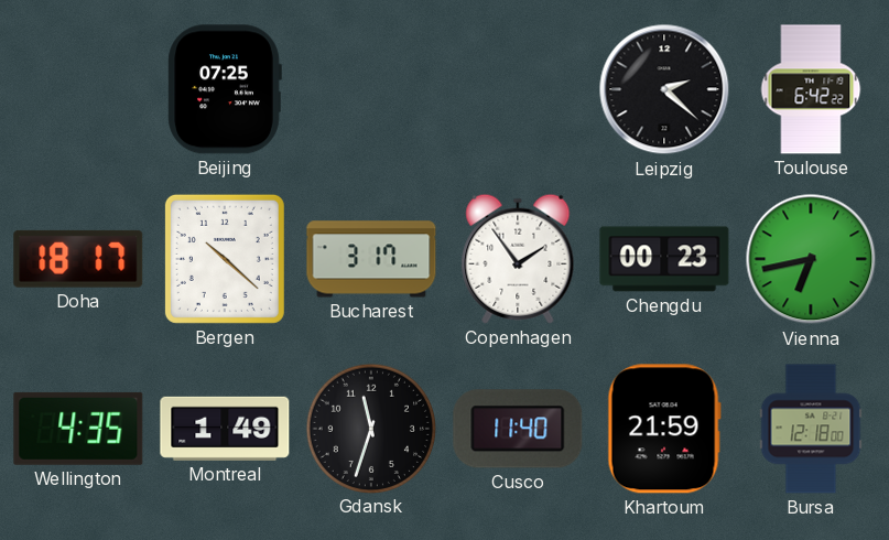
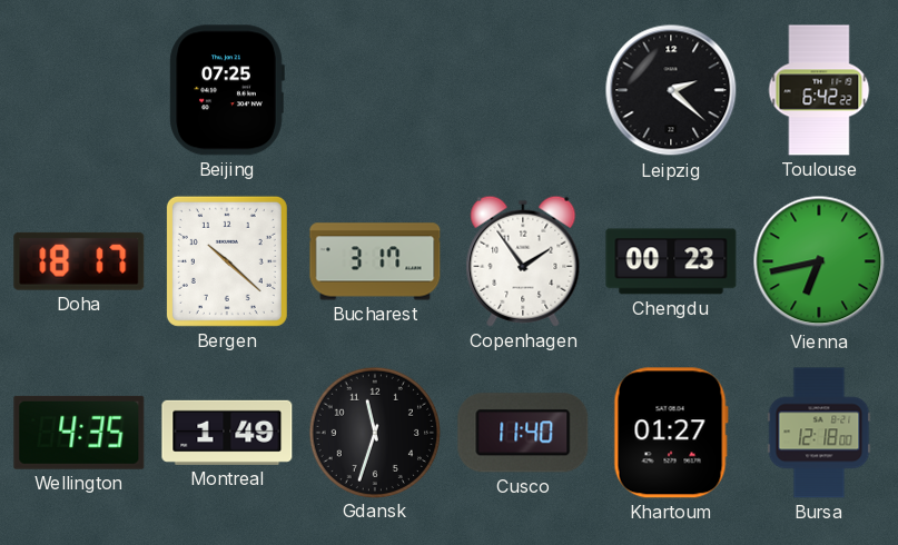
Khartoum: 21:59 -> 01:27 (671, 433)
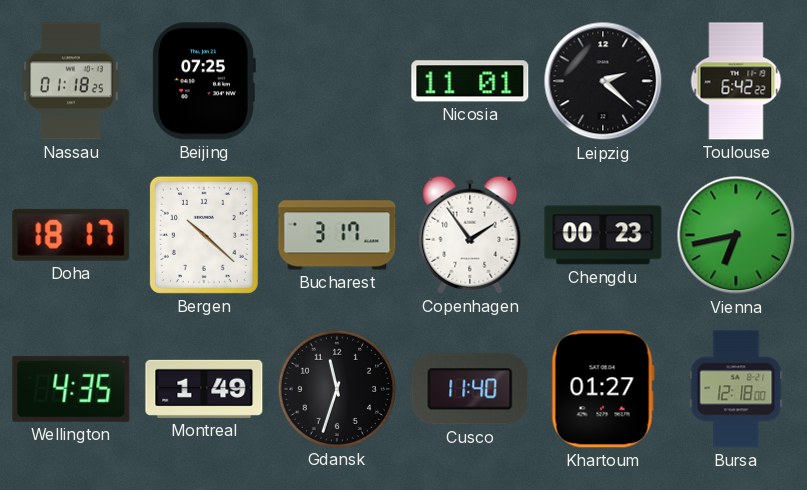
Nassau: none -> 01:18 (72, 81)
Nicosia: none -> 11:01 (470, 81)
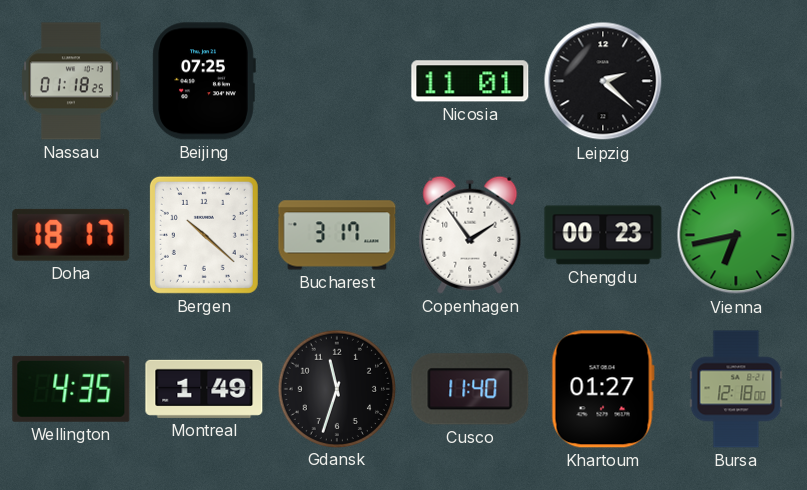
Toulouse: 6:42 -> none (736, 81)
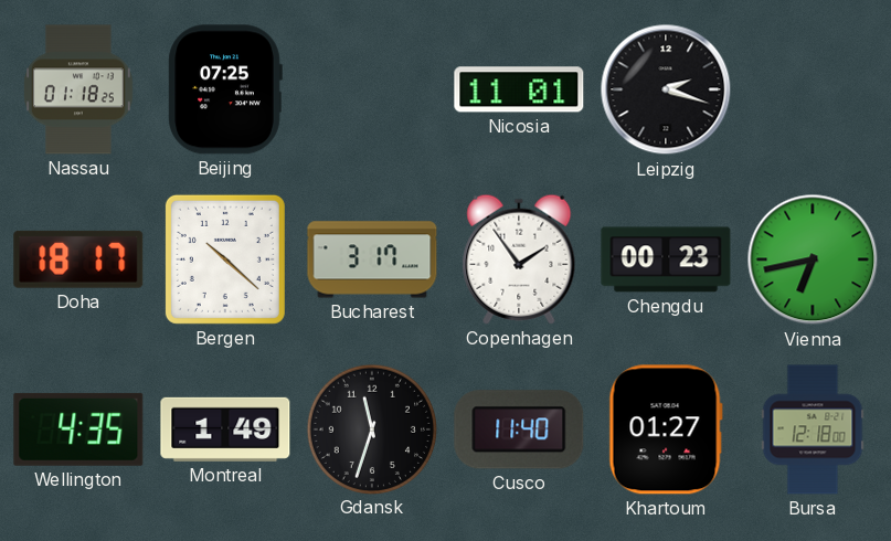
Leipzig: 2:22 -> 2:18 (666, 89)
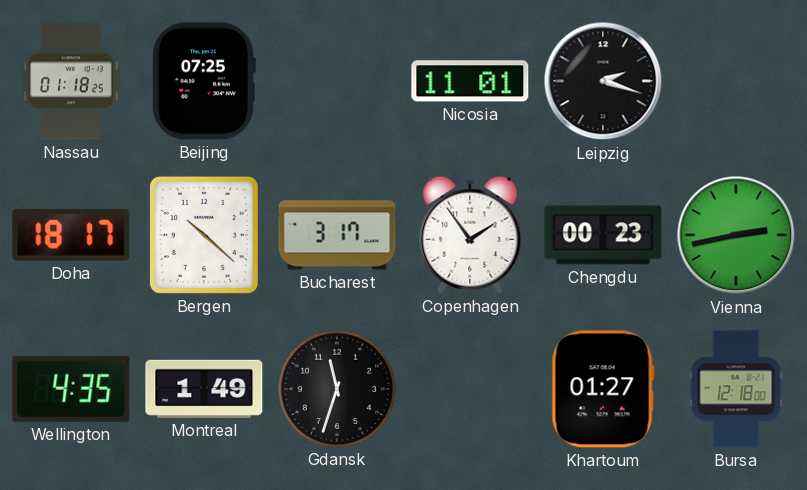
Vienna: 6:43 -> 2:43 (736, 235)
Cusco: 11:40 -> none (519, 429)
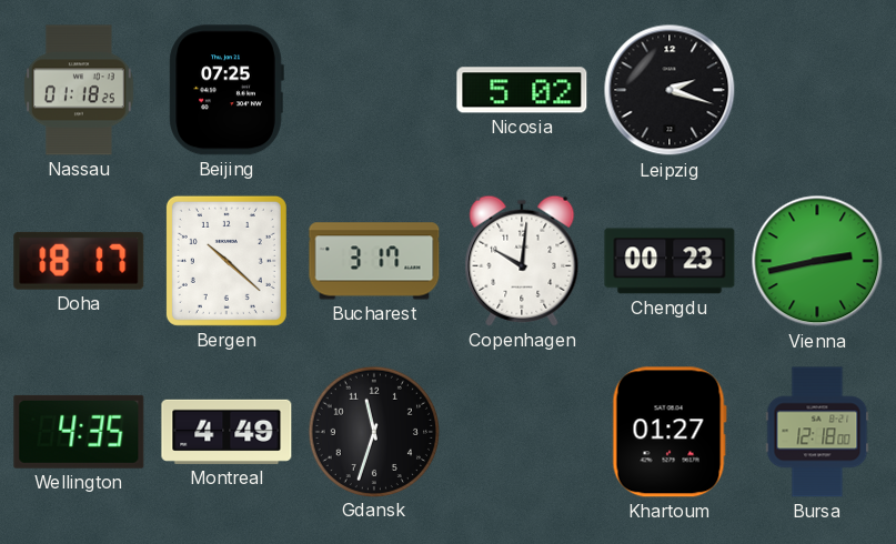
Nicosia: 11:01 -> 5:02 (522, 90)
Copenhagen: 1:54 -> 10:01 (522, 261)
Montreal: 1:49 -> 4:49 (226, 432)
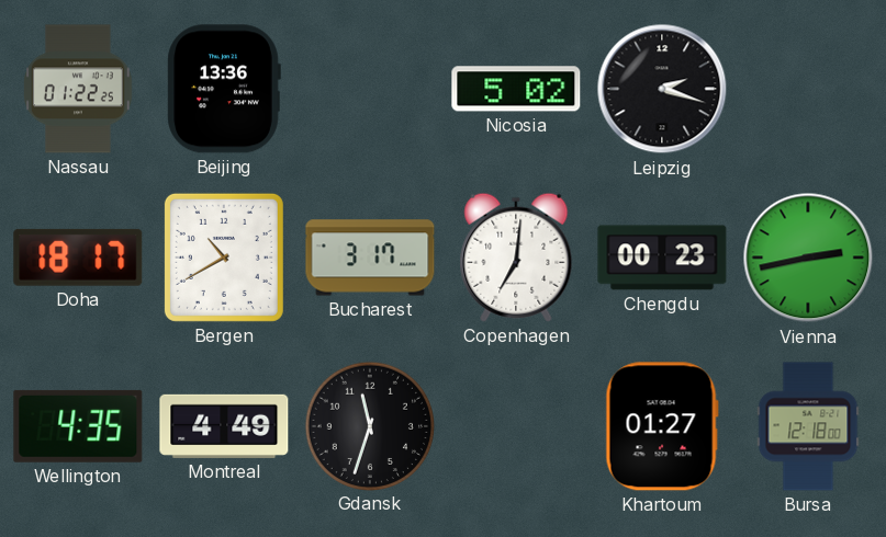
Nassau: 01:18 -> 01:22 (79, 89)
Beijing: 07:25 -> 13:36 (224, 89)
Bergen: 10:22 -> 10:40 (224, 258)
Copenhagen: 10:01 -> 7:01 (516, 258)
